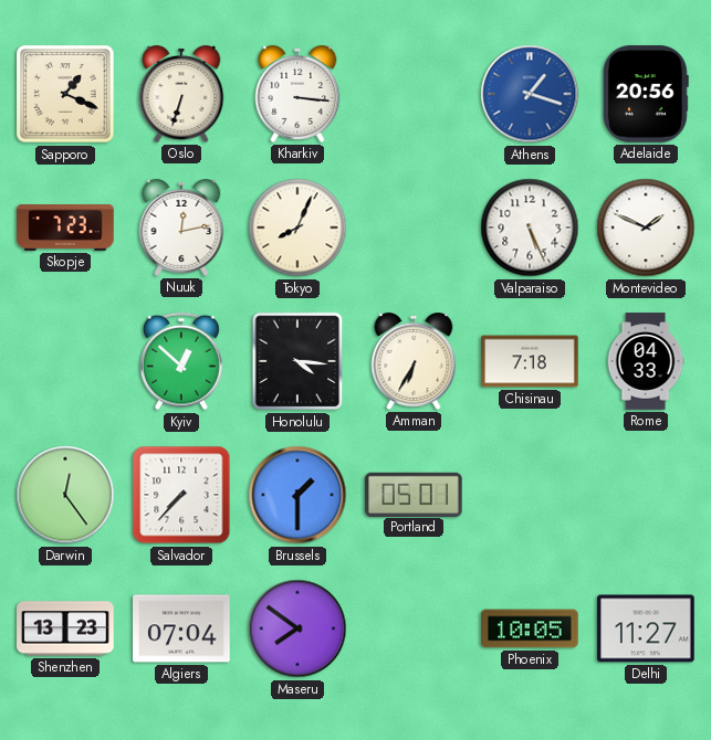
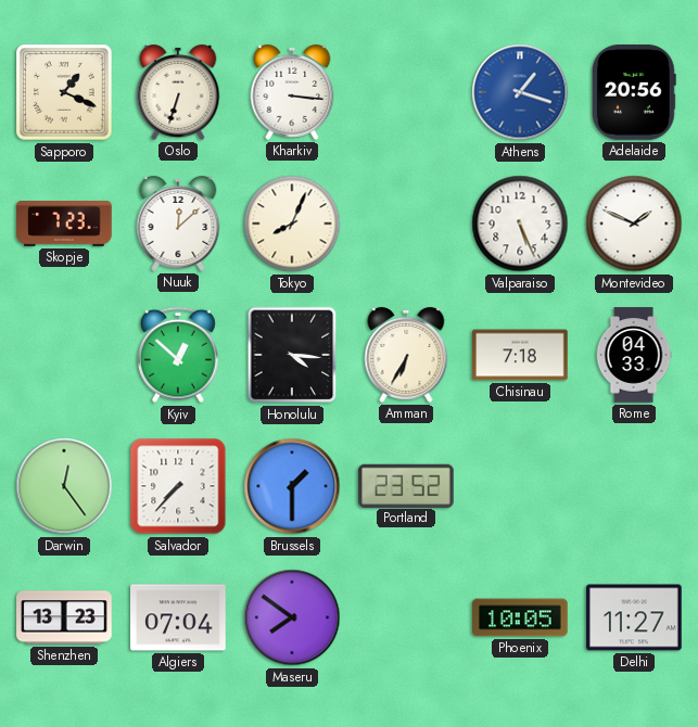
Nuuk: 12:13 -> 12:08 (178, 224)
Portland: 05:01 -> 23:52 (406, 485)
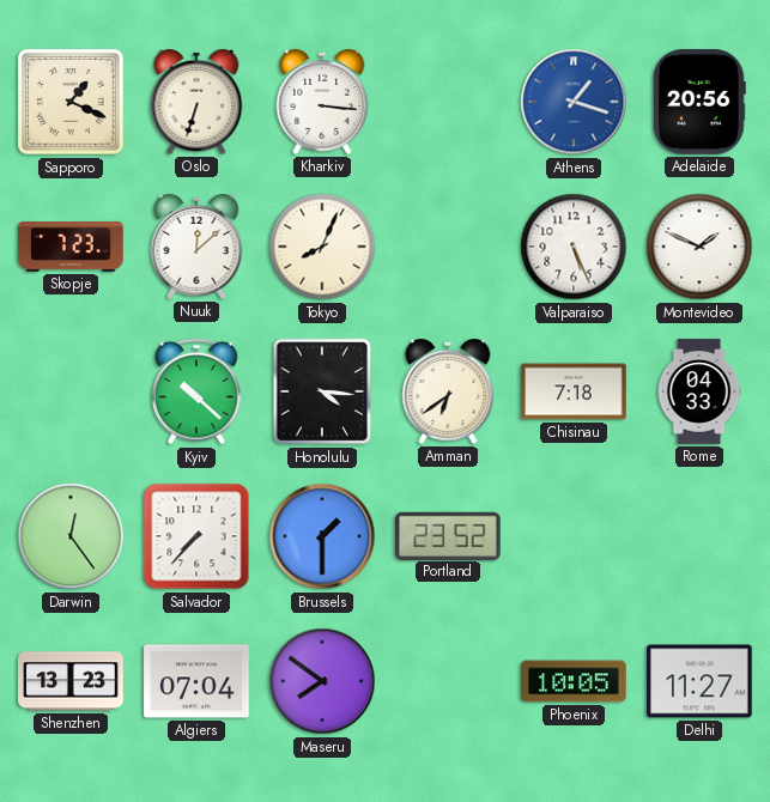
Kyiv: 12:52 -> 10:22 (198, 391)
Amman: 6:35 -> 6:39 (448, 391)
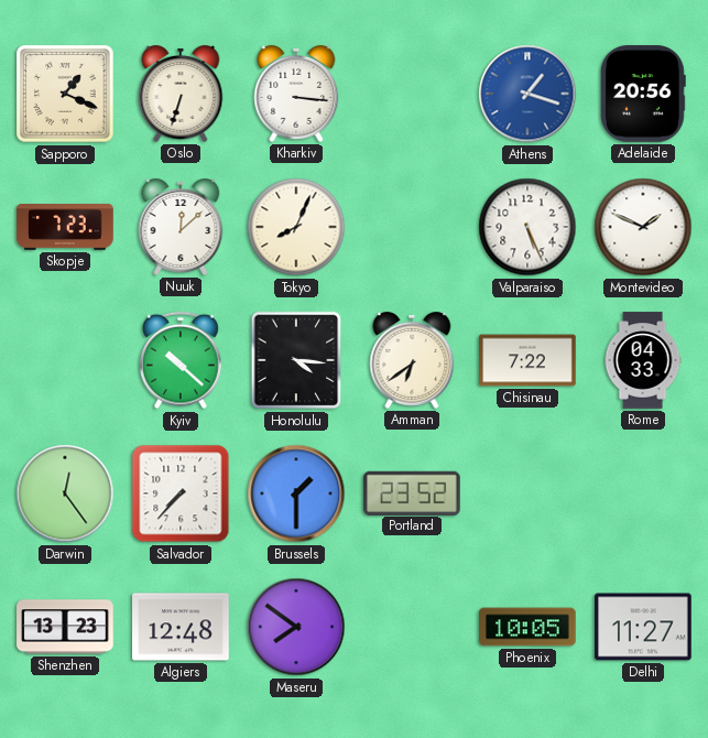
Chisinau: 7:18 -> 7:22 (527, 360)
Algiers: 07:04 -> 12:48 (181, 627)
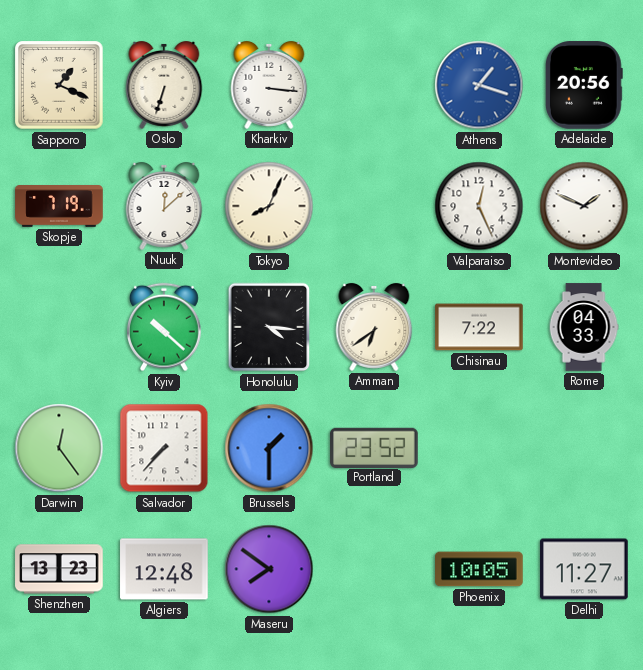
Skopje: 7:23 -> 7:19 (59, 207)
Valparaiso: 5:26 -> 12:26 (479, 206)
